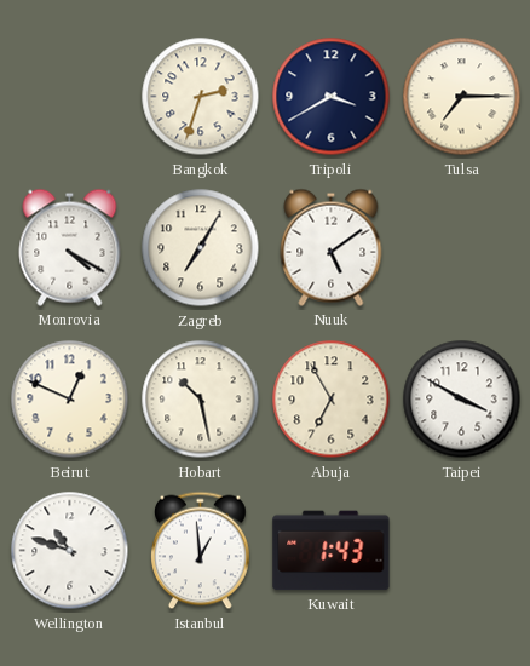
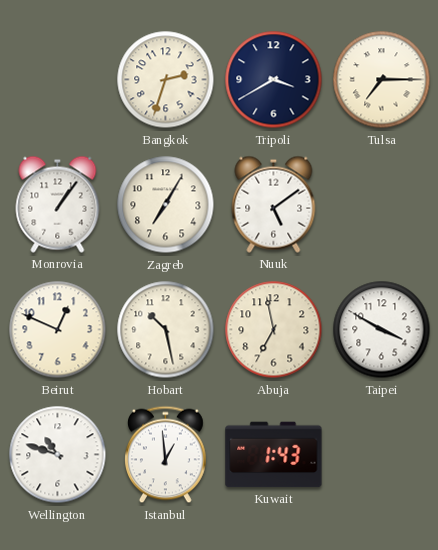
Monrovia: 4:20 -> 1:06 (58, 204)
Abuja: 6:55 -> 6:58 (274, 330)
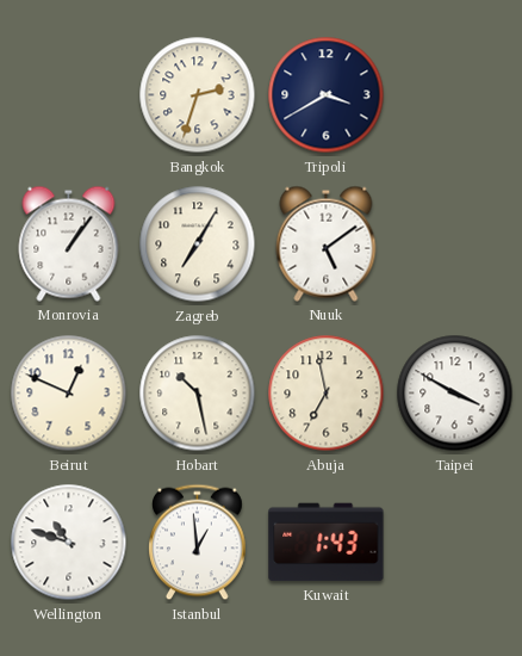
Tulsa: 7:15 -> none (382, 80)
